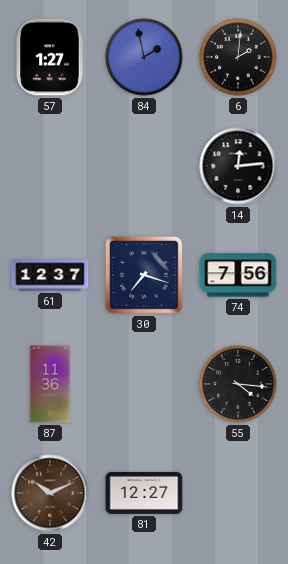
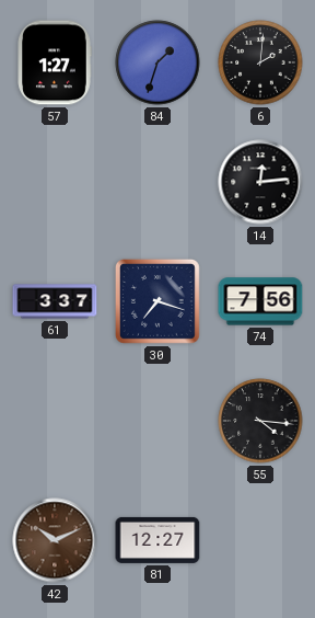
84: 1:58 -> 1:33 (157, 62)
61: 12:37 -> 3:37 (55, 301)
87: 11:36 -> none (50, 384)
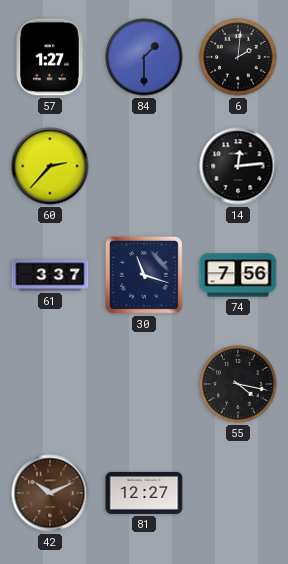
84: 1:33 -> 1:30 (144, 57)
60: none -> 2:37 (50, 166)
30: 7:18 -> 11:18 (144, 275)
55: 4:16 -> 4:17 (238, 384)
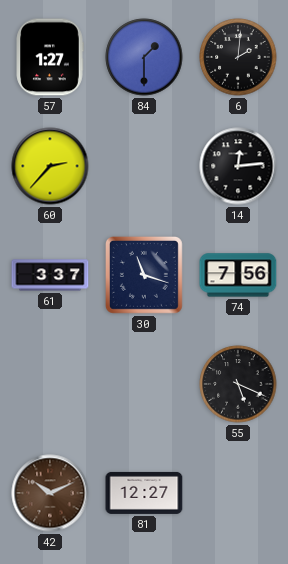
55: 4:17 -> 5:19 (238, 384)
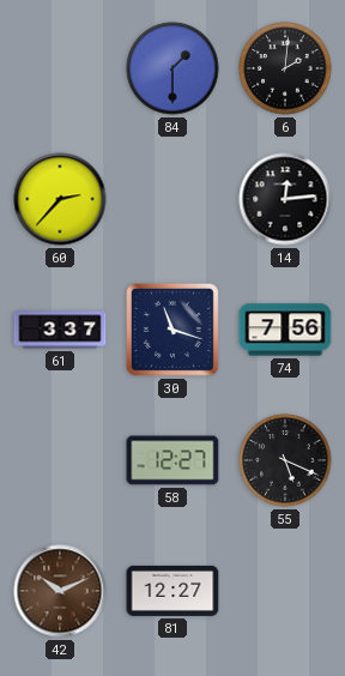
57: 1:27 -> none (50, 57)
58: none -> 12:27 (172, 460)
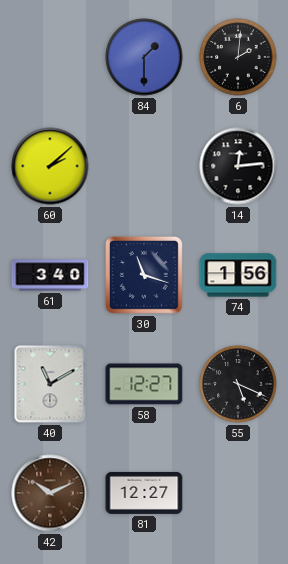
60: 2:37 -> 2:08 (50, 166)
61: 3:37 -> 3:40 (50, 275)
74: 7:56 -> 1:56 (238, 275)
40: none -> 11:10 (50, 384)
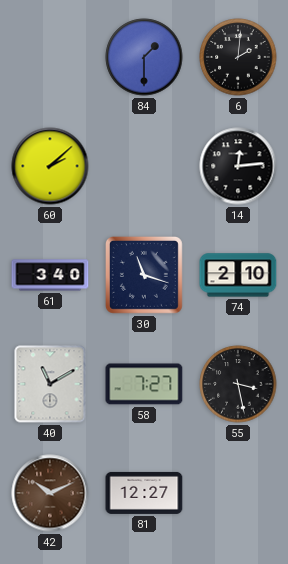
74: 1:56 -> 2:10 (238, 275)
58: 12:27 -> 7:27 (144, 384)
55: 5:19 -> 3:28 (238, 384)
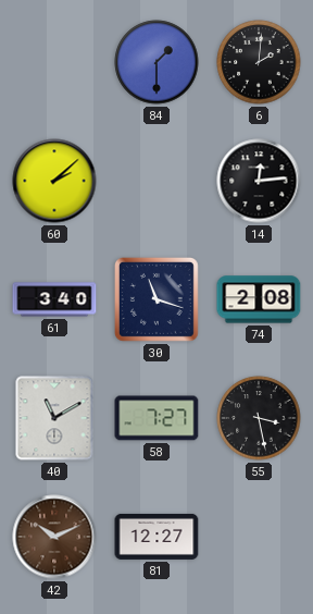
74: 2:10 -> 2:08 (259, 299)
